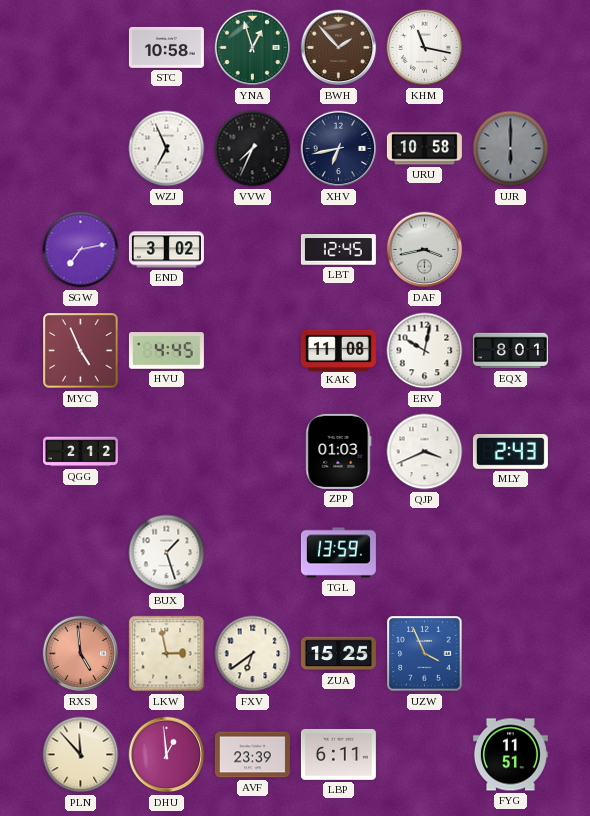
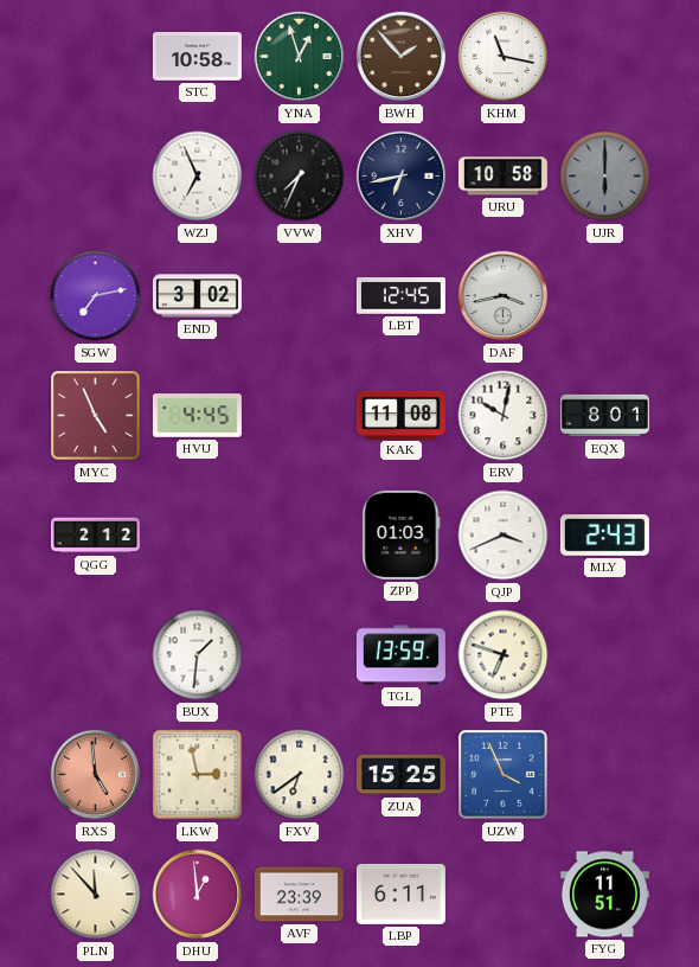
BUX: 1:27 -> 1:31 (198, 655)
PTE: none -> 6:48 (504, 655)
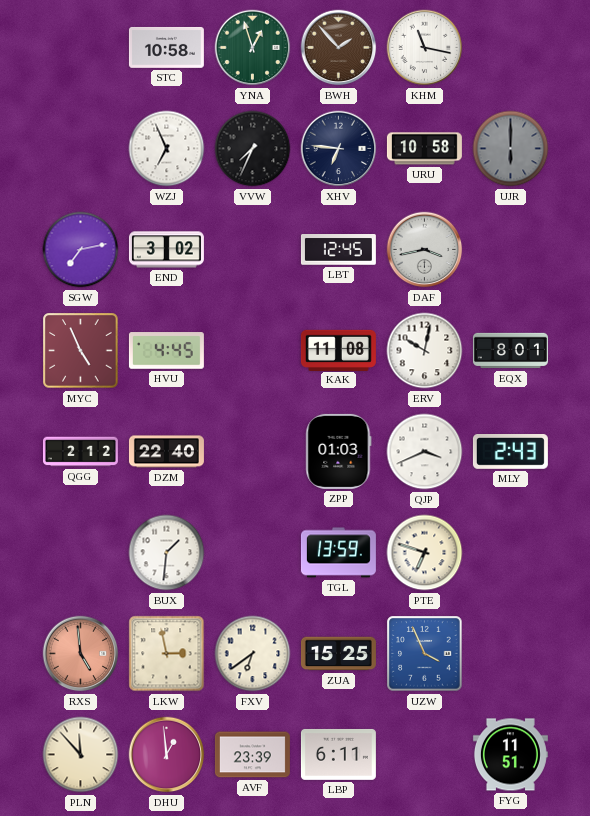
XHV: 6:43 -> 6:46 (339, 149)
DZM: none -> 22:40 (166, 452)
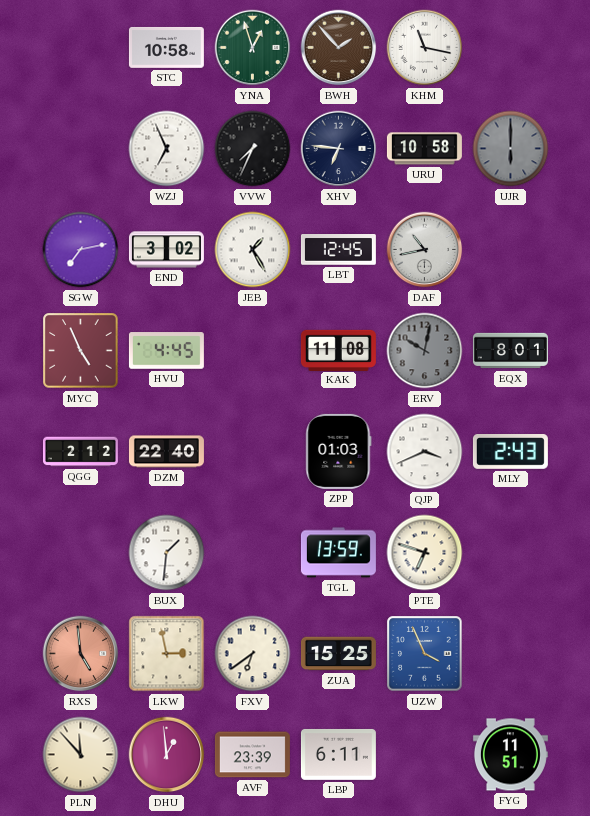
JEB: none -> 1:25 (253, 250)
DAF: 3:43 -> 10:43 (425, 250)
ERV dial: white -> grey (425, 351)
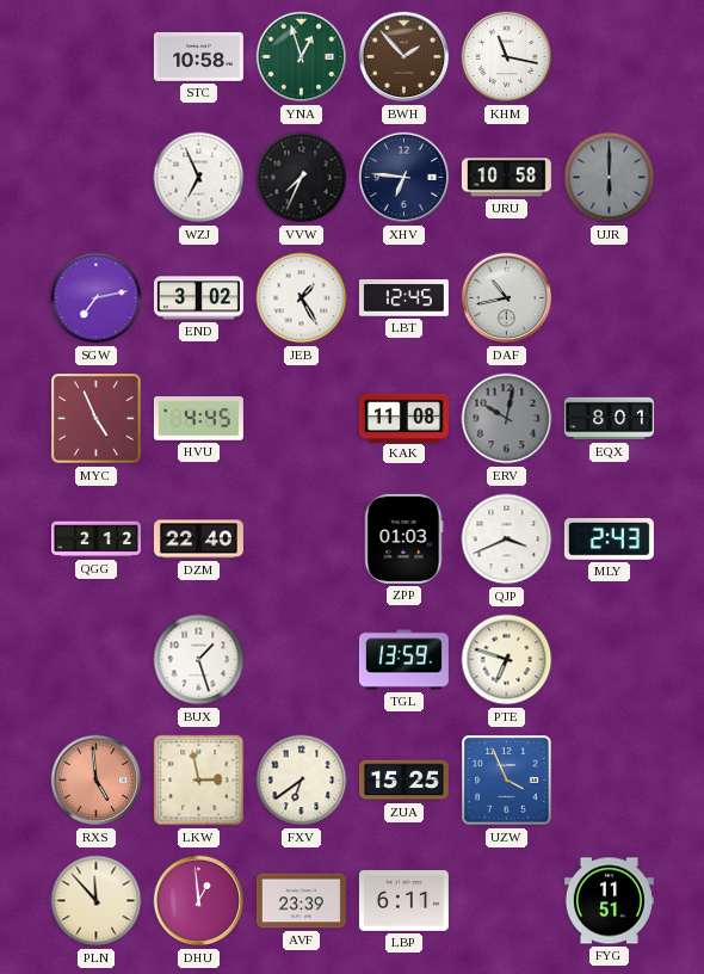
BUX: 1:31 -> 1:27 (199, 660)
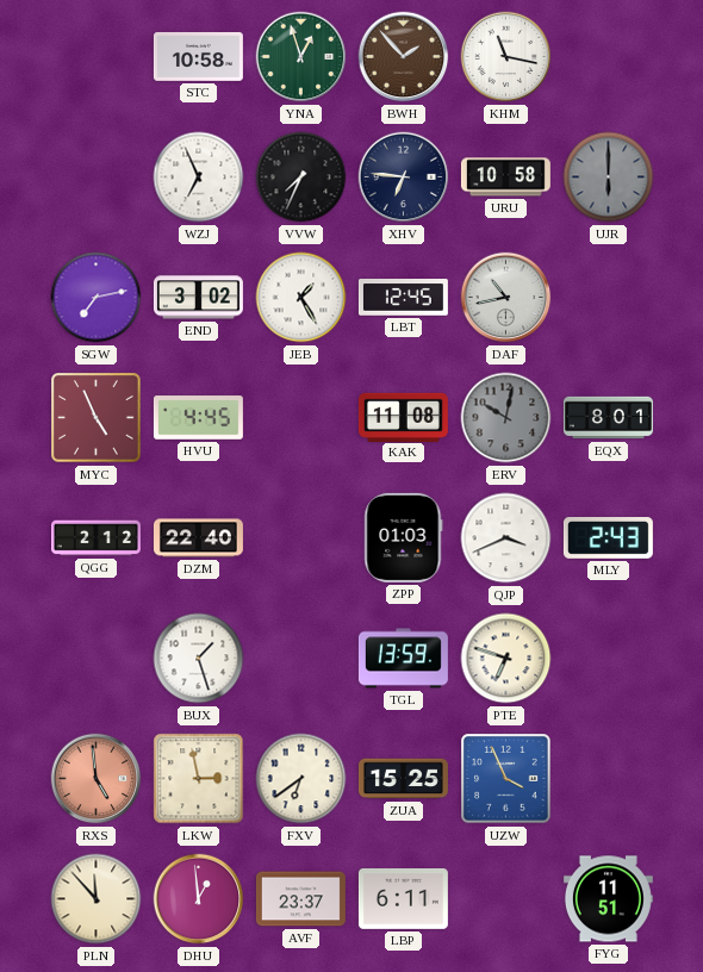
AVF: 23:39 -> 23:37 (300, 899)
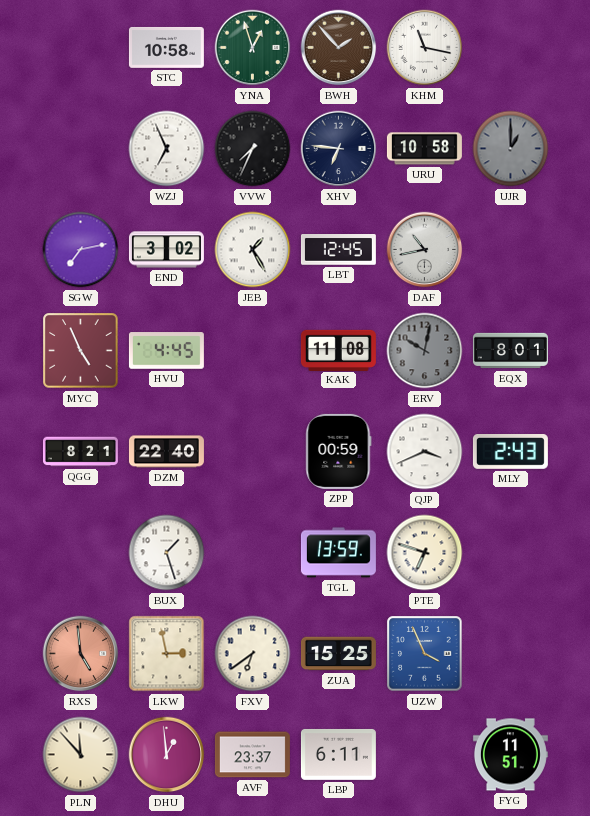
UJR: 6:00 -> 1:00 (511, 149)
QGG: 2:12 -> 8:21 (80, 452)
ZPP: 01:03 -> 00:59 (339, 451)
